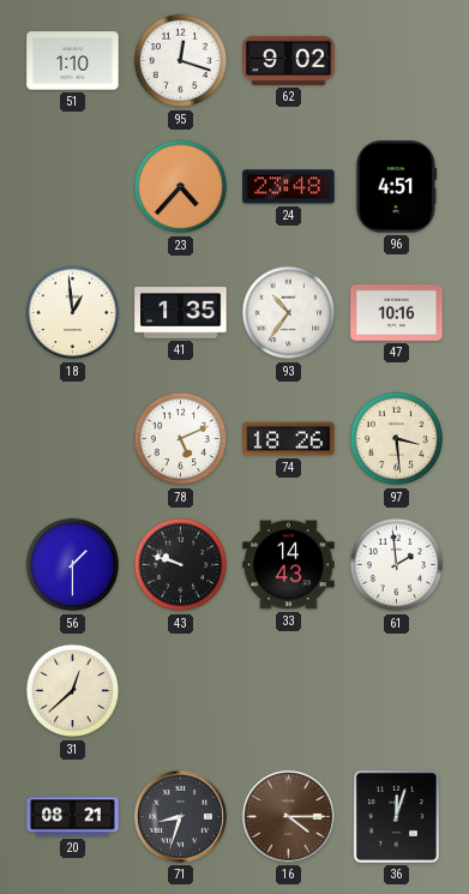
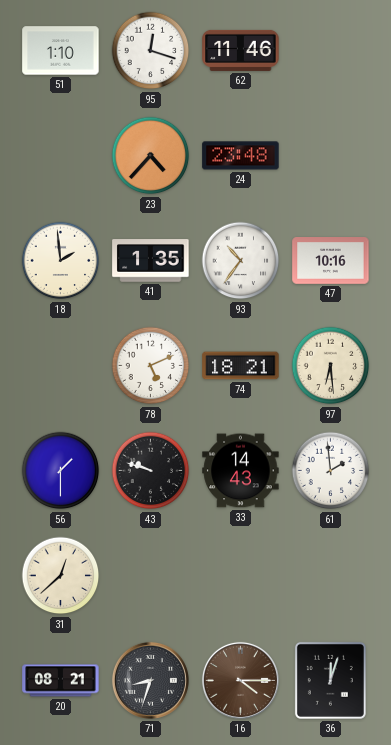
62: 9:02 -> 11:46 (241, 50)
96: 4:51 -> none (397, 187)
18: 12:59 -> 1:59 (61, 261)
74: 18:26 -> 18:21 (241, 366)
97: 3:29 -> 6:29 (331, 366)
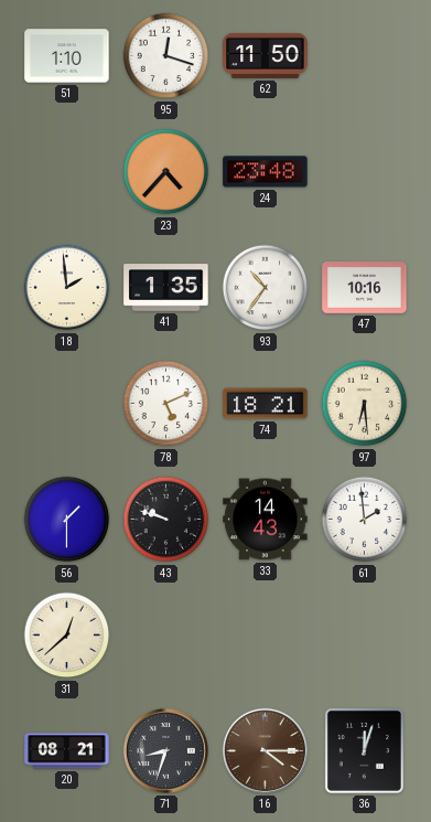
62: 11:46 -> 11:50 (266, 55)
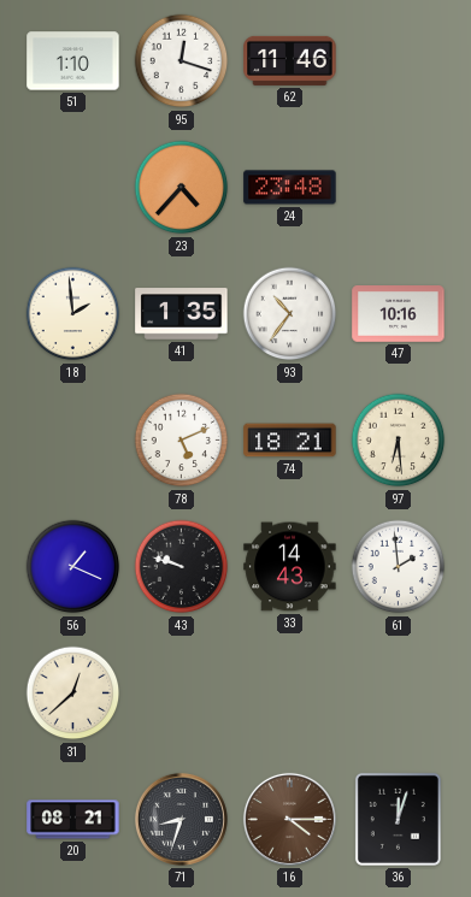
62: 11:50 -> 11:46 (290, 60)
56: 1:30 -> 1:19 (73, 567)
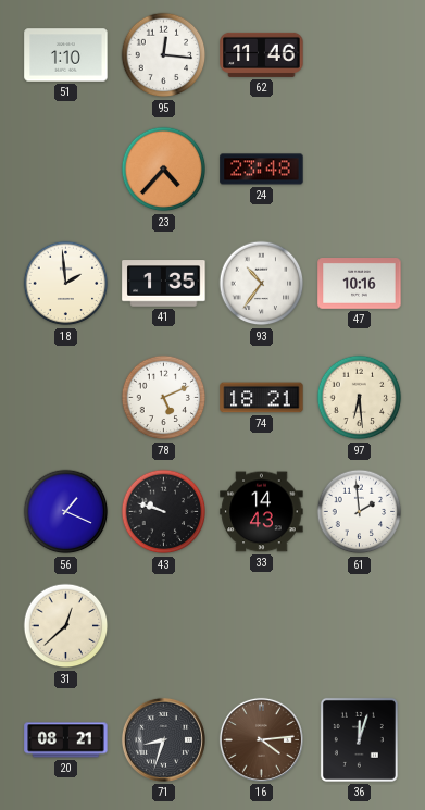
95: 12:18 -> 12:16 (164, 55)
16: 4:15 -> 4:14 (261, 739)
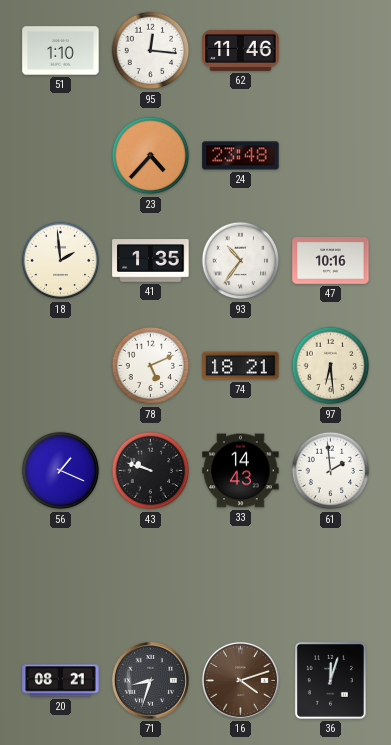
31: 12:38 -> none (66, 626)
16: 4:14 -> 4:12 (240, 680)
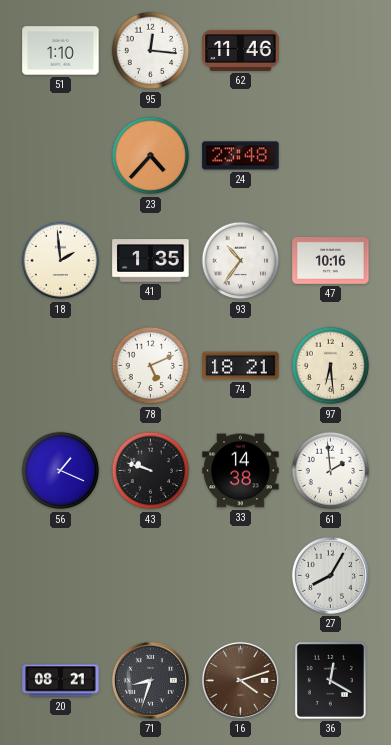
33: 14:43 -> 14:38 (241, 471)
27: none -> 8:05 (330, 575)
36: 12:03 -> 12:20 (330, 680)
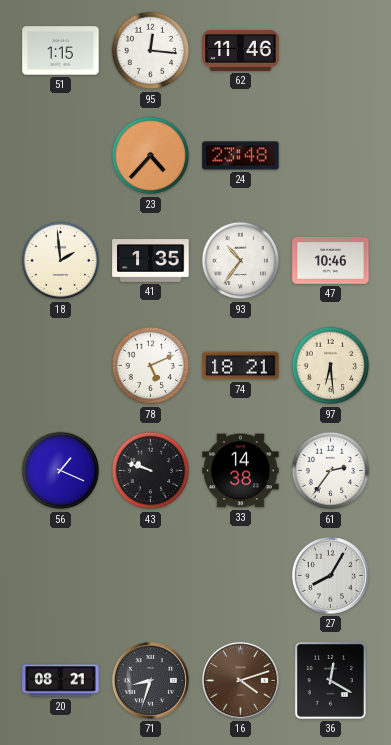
51: 1:10 -> 1:15 (61, 51)
47: 10:16 -> 10:46 (331, 261)
61: 1:59 -> 2:36 (331, 471)
